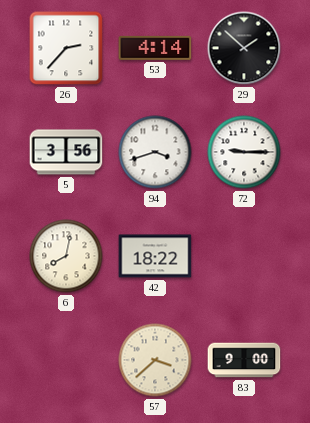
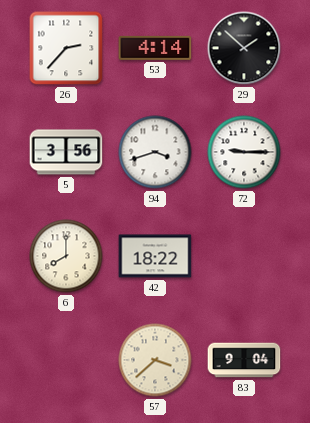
6: 8:02 -> 8:00 (66, 256)
83: 9:00 -> 9:04 (244, 360)
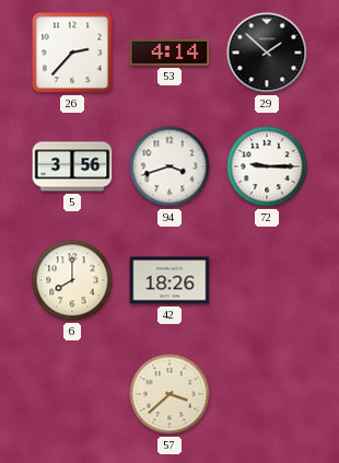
42: 18:22 -> 18:26 (169, 280)
83: 9:04 -> none (244, 360)
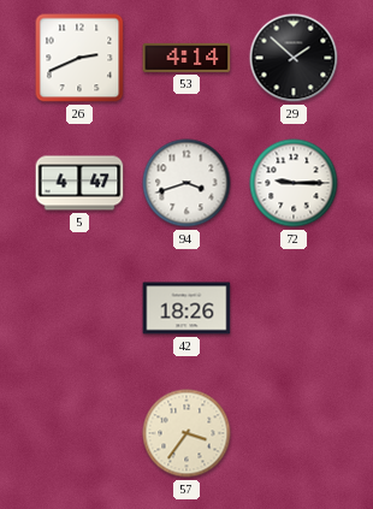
26: 2:37 -> 2:41 (79, 58)
5: 3:56 -> 4:47 (79, 183)
6: 8:00 -> none (72, 280)
57: 3:38 -> 3:36 (186, 433)
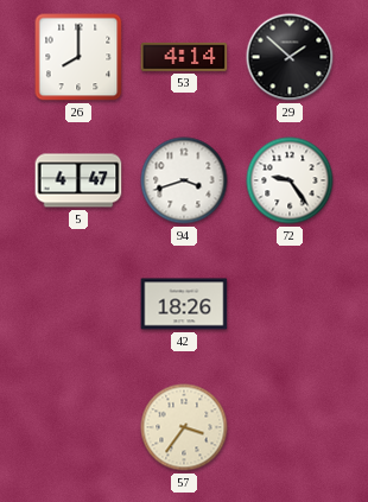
26: 2:41 -> 8:00 (78, 57)
72: 9:15 -> 9:24 (290, 180)
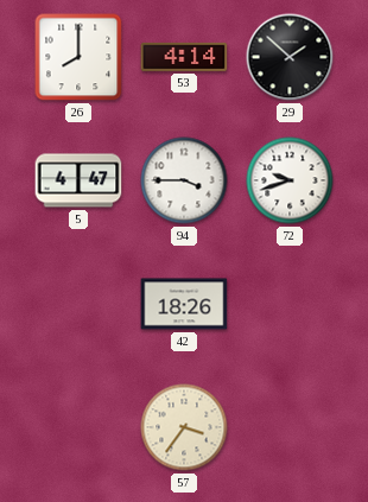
94: 3:42 -> 3:45 (184, 180)
72: 9:24 -> 9:42 (290, 180)
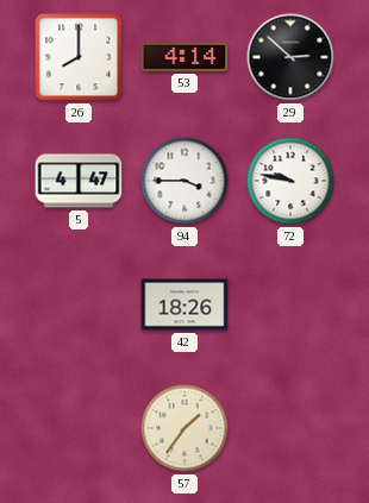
29: 1:52 -> 2:52 (290, 57)
72: 9:42 -> 9:47 (290, 181)
57: 3:36 -> 1:36 (185, 428)
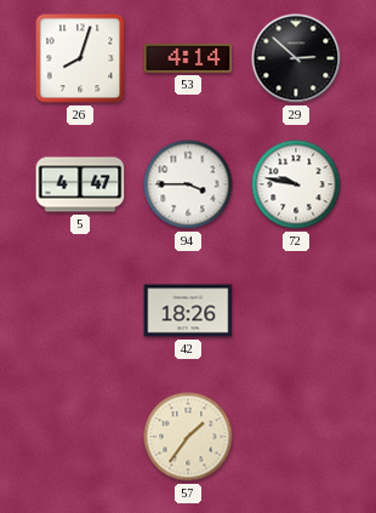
26: 8:00 -> 8:03 (80, 58)
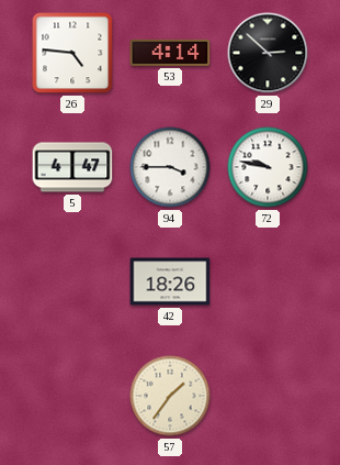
26: 8:03 -> 4:46 (72, 53)
